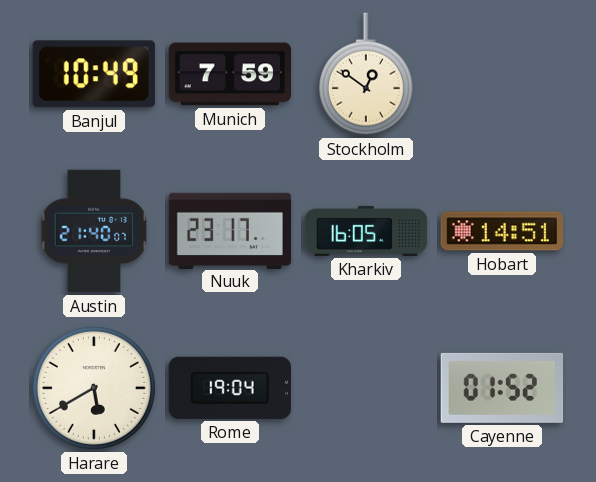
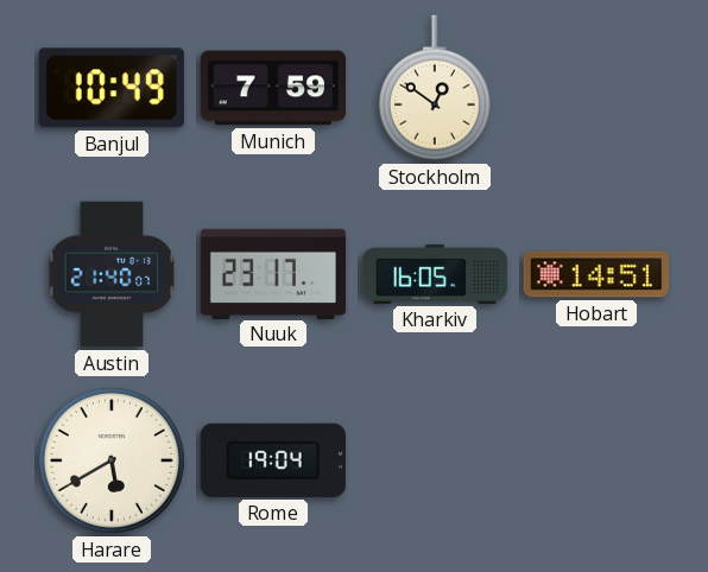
Cayenne: 01:52 -> none (502, 388)
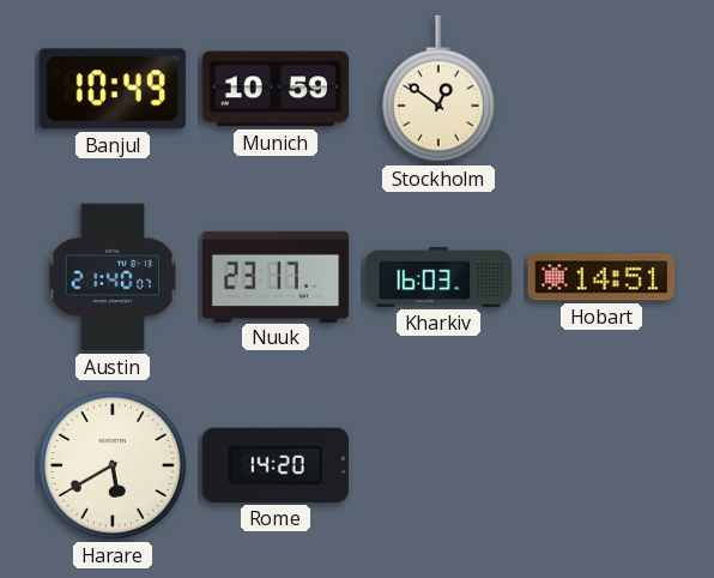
Munich: 7:59 -> 10:59 (276, 89)
Kharkiv: 16:05 -> 16:03 (438, 277)
Rome: 19:04 -> 14:20 (274, 465)
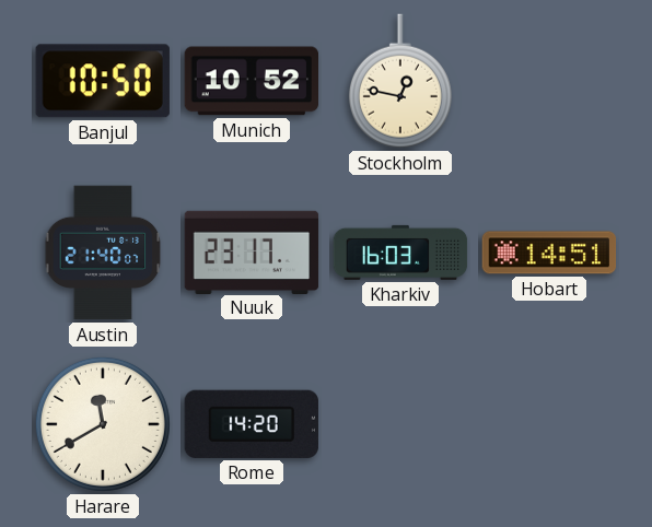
Banjul: 10:49 -> 10:50 (103, 81)
Munich: 10:59 -> 10:52 (252, 81)
Stockholm: 12:51 -> 12:47 (400, 81)
Harare: 5:40 -> 11:40 (103, 424)
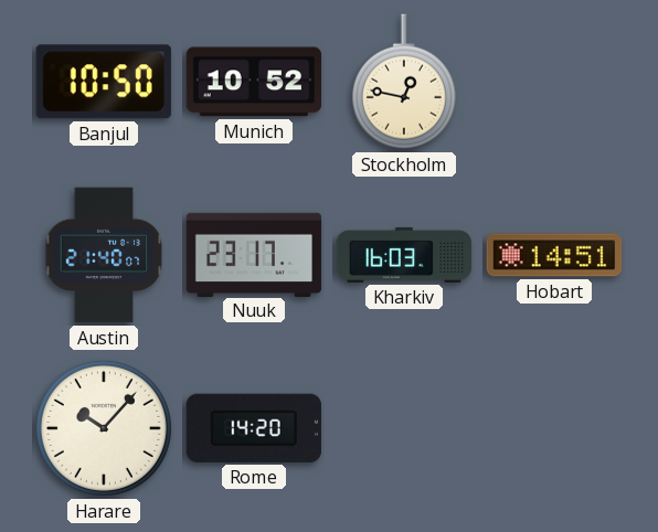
Harare: 11:40 -> 10:07 (104, 428)
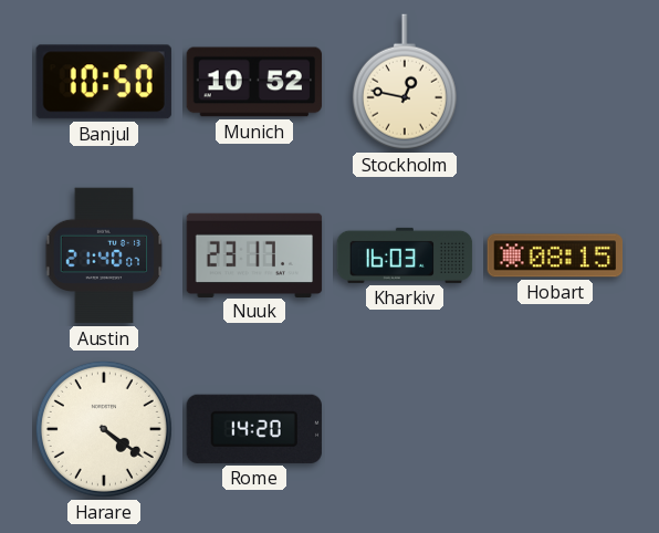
Hobart: 14:51 -> 08:15 (555, 255)
Harare: 10:07 -> 4:21 (104, 429)
